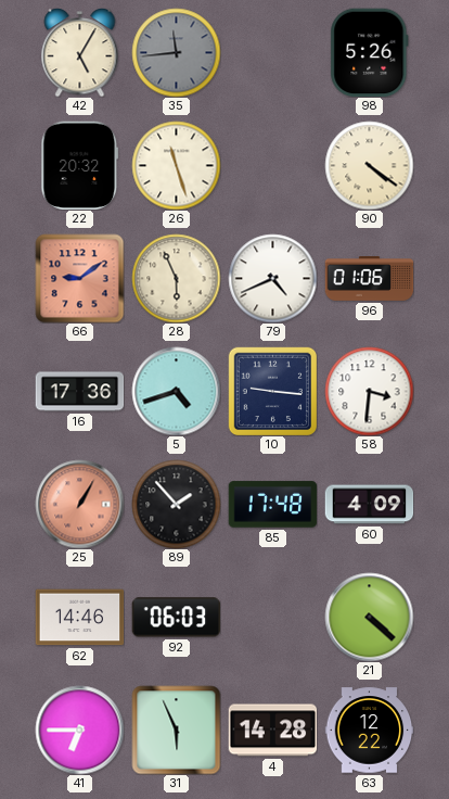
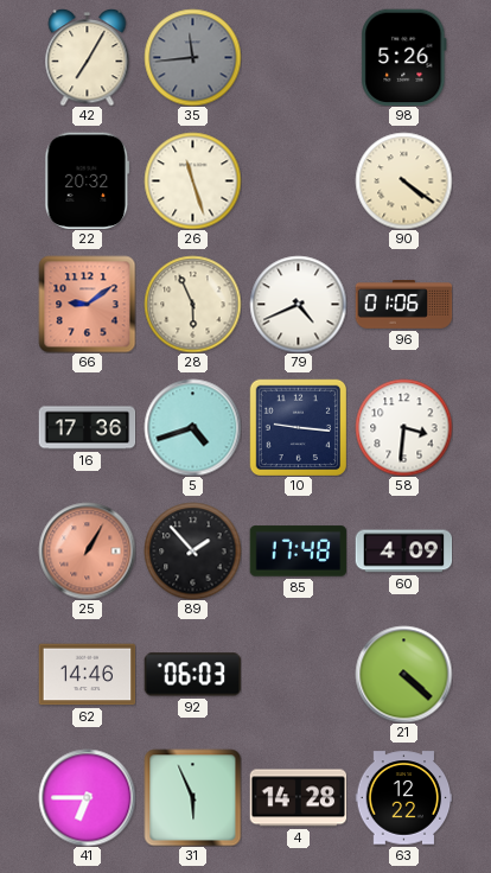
42: 5:05 -> 7:05 (88, 58)
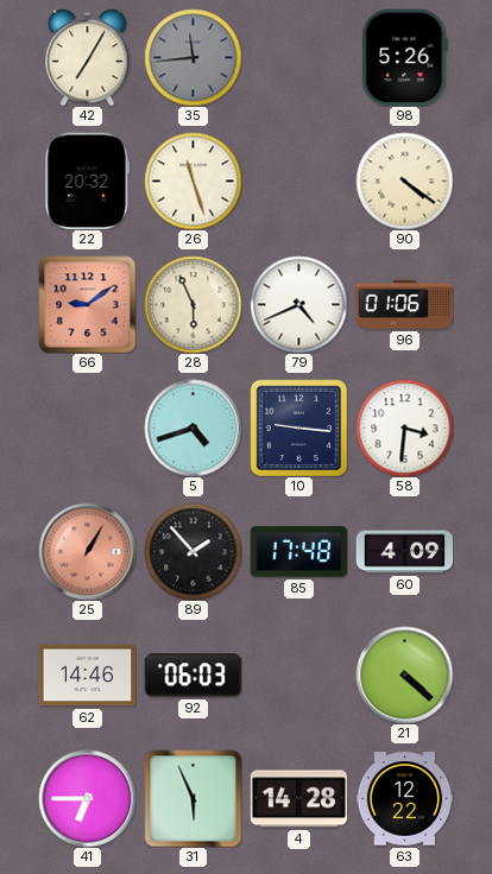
16: 17:36 -> none (87, 428)
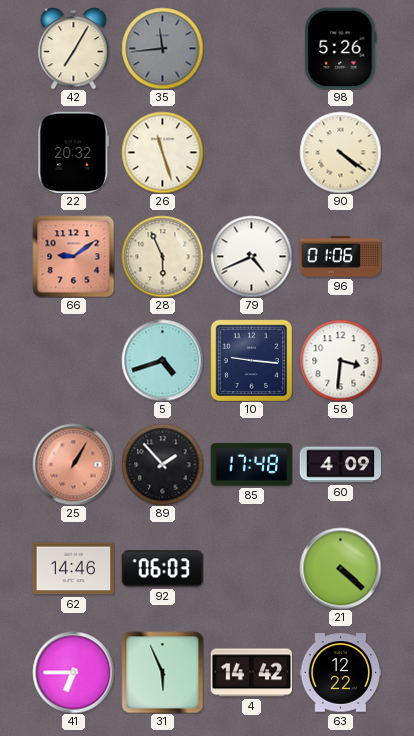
4: 14:28 -> 14:42 (251, 673)
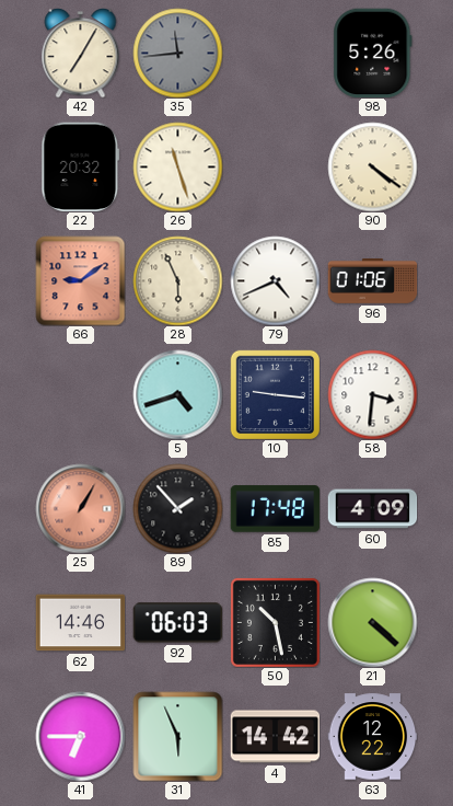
50: none -> 10:28 (275, 622)
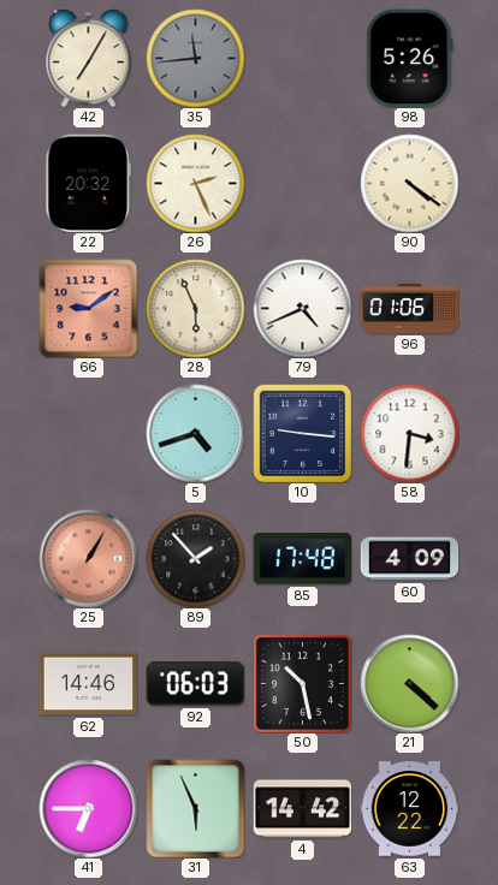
26: 11:27 -> 2:26 (195, 183)
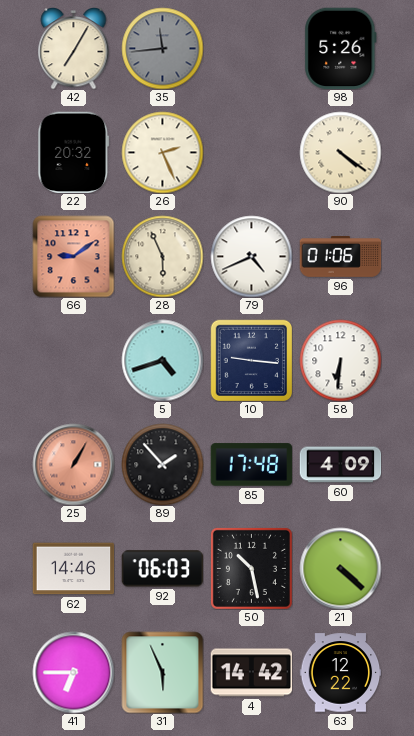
58: 3:31 -> 6:31 (340, 360)
